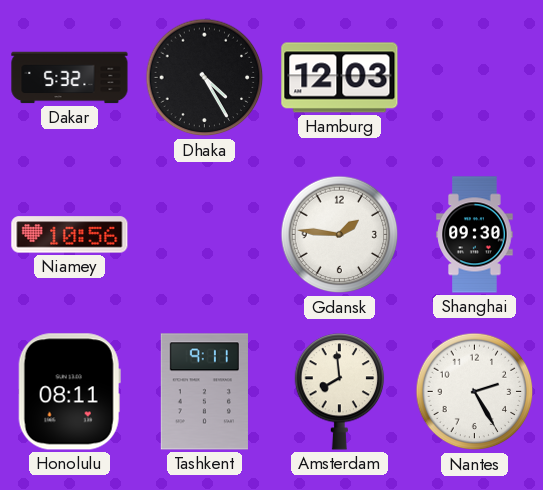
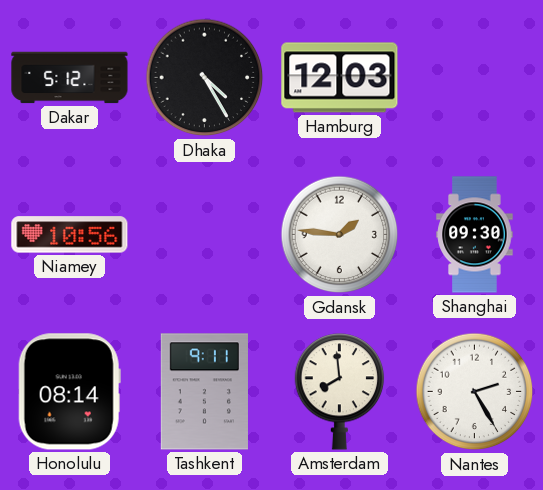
Dakar: 5:32 -> 5:12 (70, 78)
Honolulu: 08:11 -> 08:14 (69, 392)
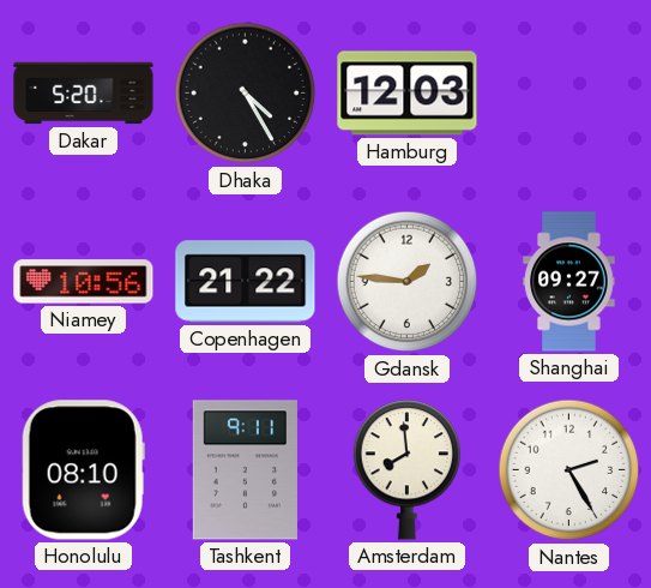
Dakar: 5:12 -> 5:20 (84, 94)
Copenhagen: none -> 21:22 (246, 282)
Shanghai: 09:30 -> 09:27 (569, 282)
Honolulu: 08:14 -> 08:10 (83, 470)
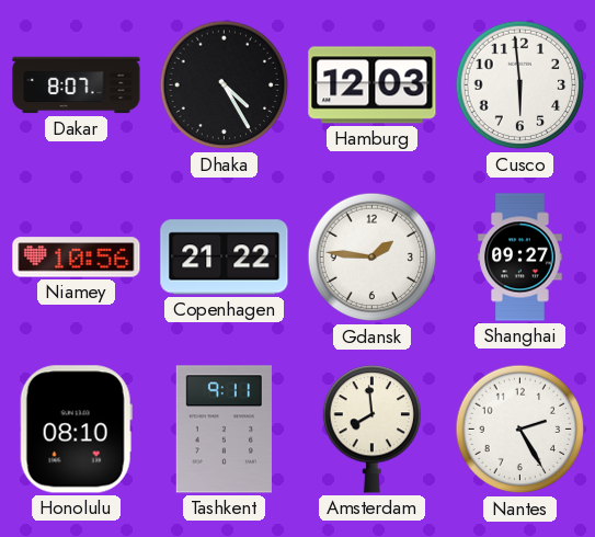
Dakar: 5:20 -> 8:07 (77, 85)
Cusco: none -> 5:59 (520, 85)
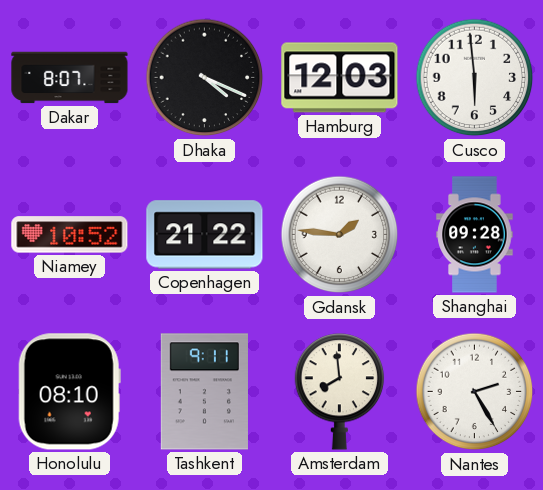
Dhaka: 4:25 -> 4:19 (205, 78)
Niamey: 10:56 -> 10:52 (70, 235)
Shanghai: 09:27 -> 09:28 (475, 235)
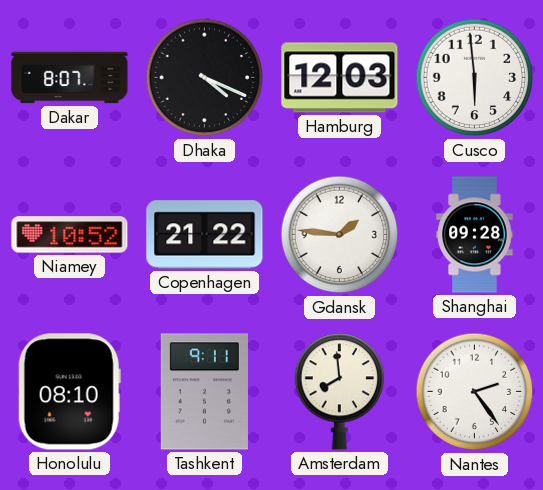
Nantes: 2:25 -> 2:24 (475, 392)
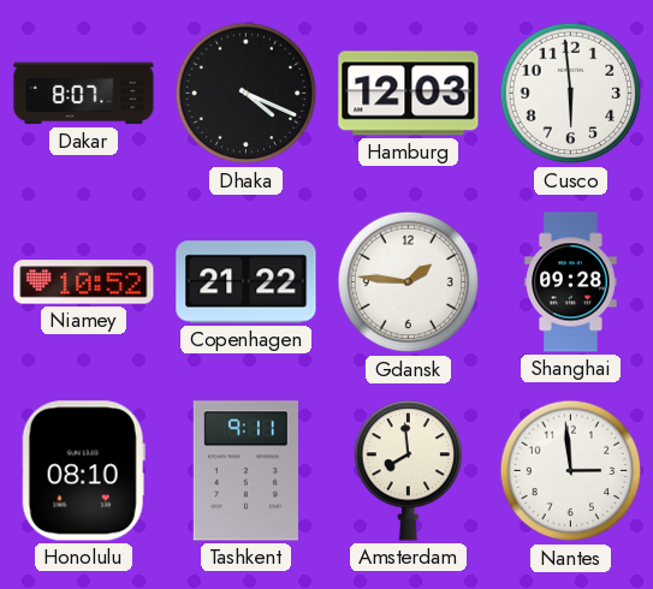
Nantes: 2:24 -> 2:59 (571, 471)
